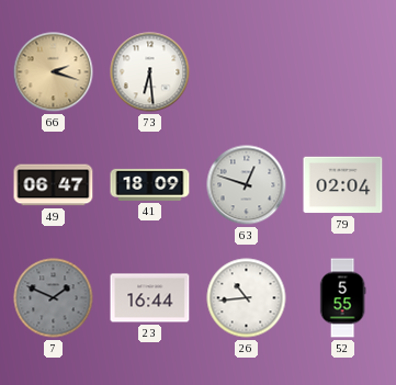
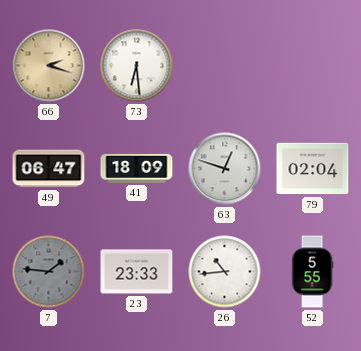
7: 1:49 -> 1:46 (49, 272)
23: 16:44 -> 23:33 (137, 272)
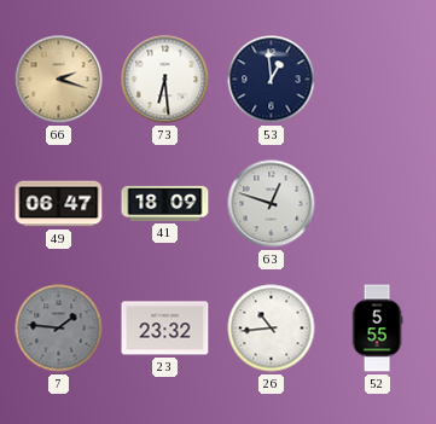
53: none -> 12:59 (272, 80)
79: 02:04 -> none (313, 169)
23: 23:33 -> 23:32 (165, 329)
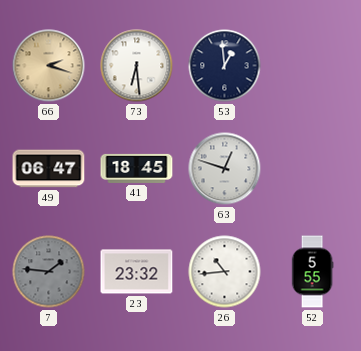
41: 18:09 -> 18:45 (137, 168)
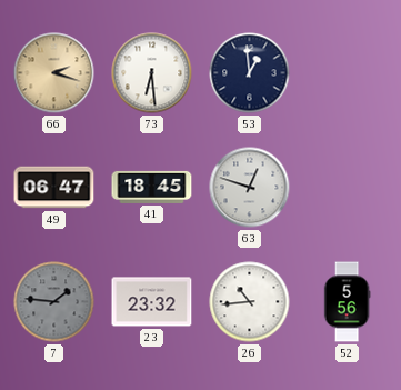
52: 5:55 -> 5:56 (347, 302)
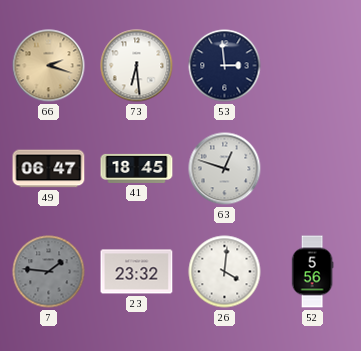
53: 12:59 -> 2:59 (225, 66)
26: 10:44 -> 4:01 (225, 272)
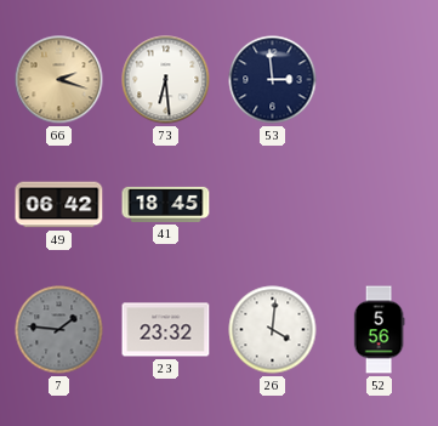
49: 06:47 -> 06:42 (59, 205)
63: 12:48 -> none (225, 169)
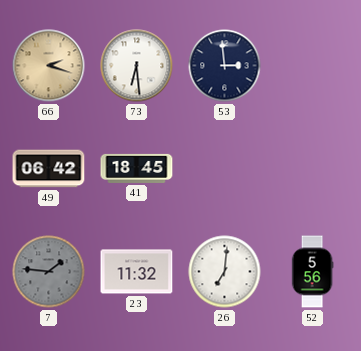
23: 23:32 -> 11:32 (137, 272)
26: 4:01 -> 7:01 (225, 272)
